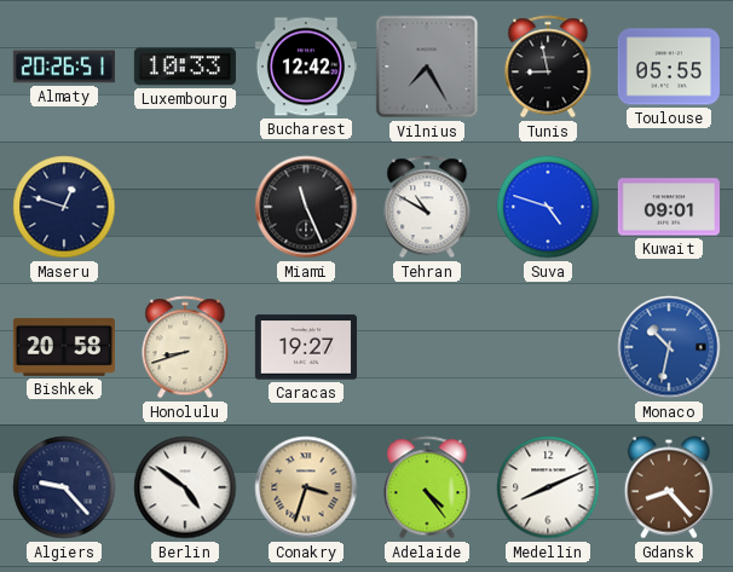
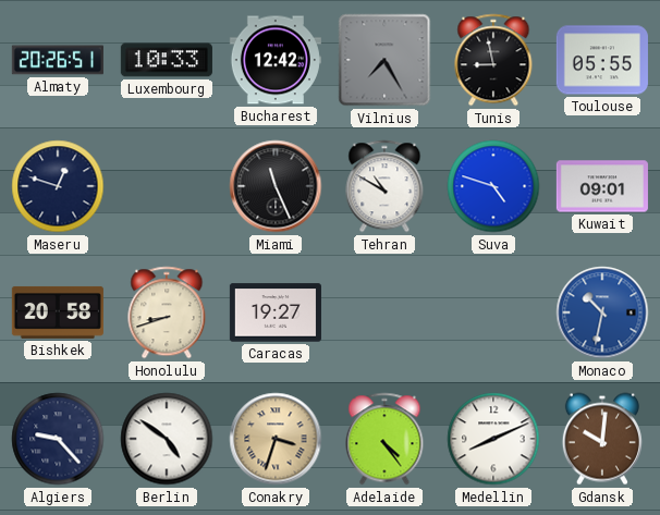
Gdansk: 8:23 -> 10:01 (602, 439)
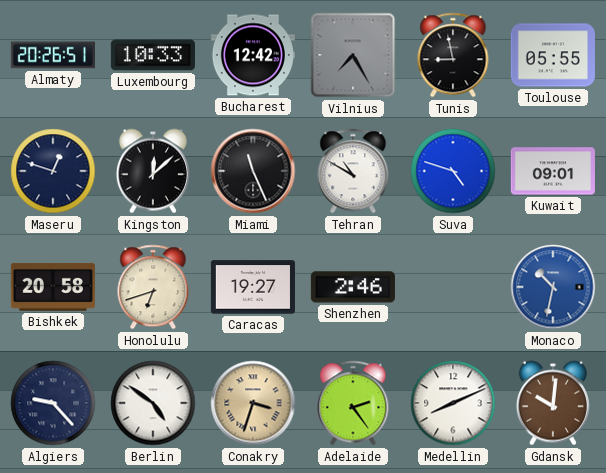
Kingston: none -> 12:08 (153, 171)
Honolulu: 8:42 -> 6:42 (153, 287)
Shenzhen: none -> 2:46 (353, 287)
Adelaide: 4:24 -> 2:24 (353, 403)
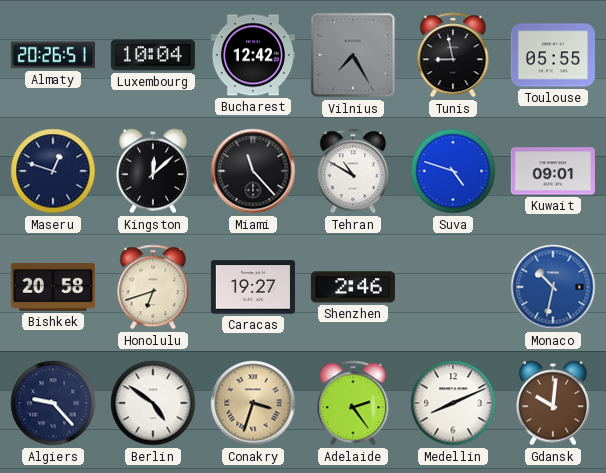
Luxembourg: 10:33 -> 10:04 (153, 55)
Miami: 11:26 -> 11:23 (253, 171)
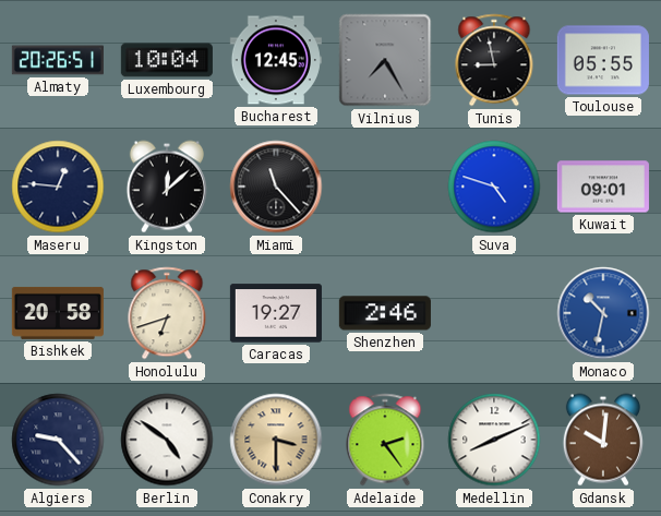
Bucharest: 12:42 -> 12:45 (276, 60)
Maseru: 12:48 -> 12:46 (58, 187)
Tehran: 10:50 -> none (353, 171)
Conakry: 3:33 -> 3:30 (276, 440)
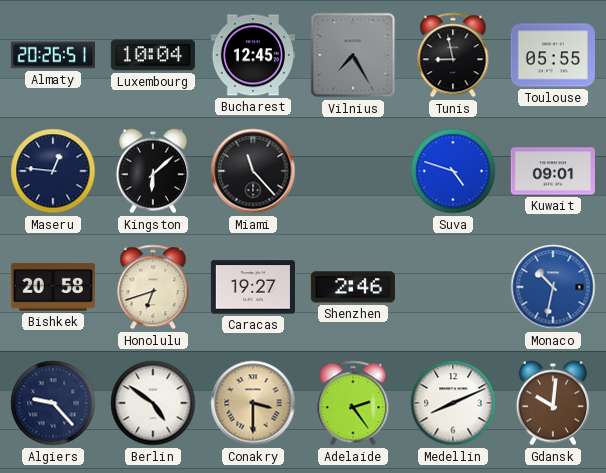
Kingston: 12:08 -> 6:08 (153, 171)
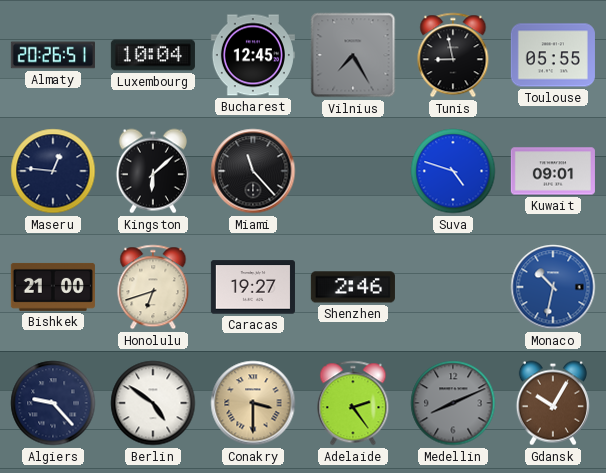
Bishkek: 20:58 -> 21:00 (53, 287)
Medellin dial: white -> grey (453, 403)
Gdansk: 10:01 -> 10:05 (553, 403)
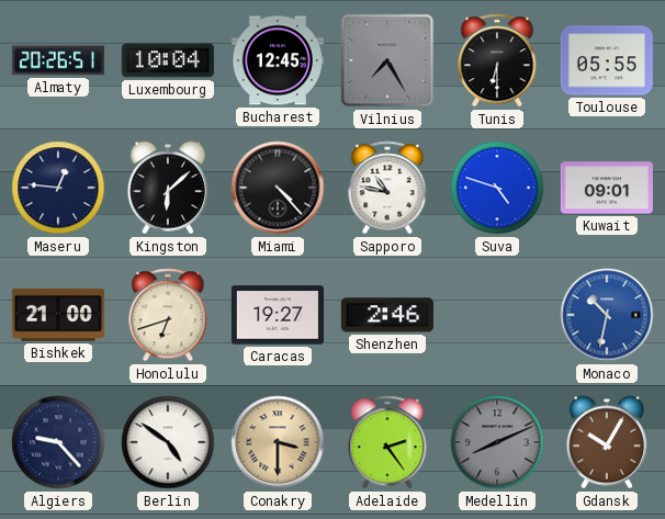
Tunis: 8:58 -> 6:30 (497, 60)
Miami: 11:23 -> 4:23 (278, 188)
Sapporo: none -> 10:47 (387, 188)
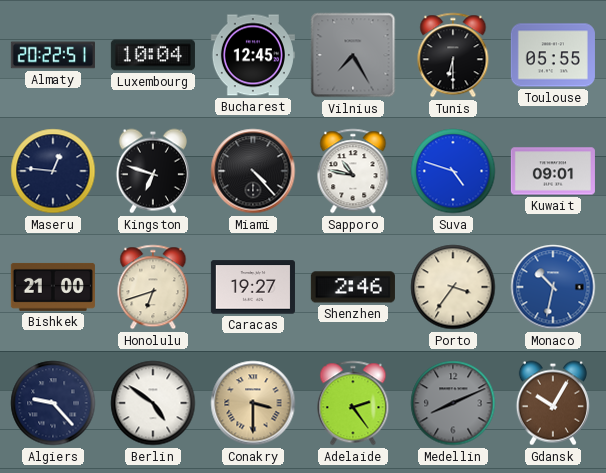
Almaty: 20:26 -> 20:22 (53, 55)
Kingston: 6:08 -> 6:48 (153, 171)
Porto: none -> 3:36 (453, 287)
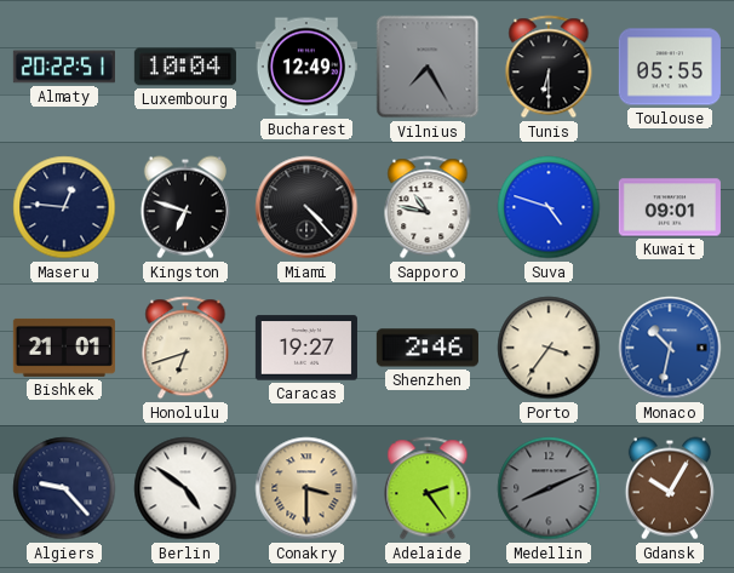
Bucharest: 12:45 -> 12:49 (306, 67)
Bishkek: 21:00 -> 21:01 (64, 348)
